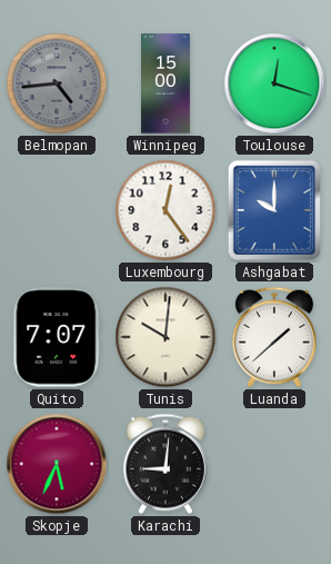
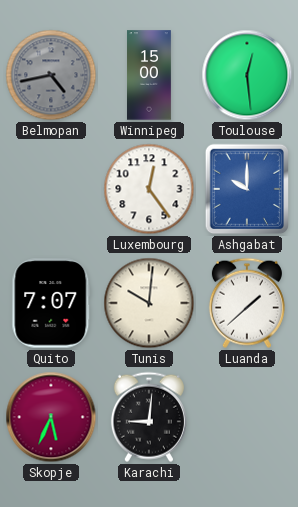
Belmopan: 4:44 -> 4:43 (51, 75)
Toulouse: 12:18 -> 12:29 (247, 75)
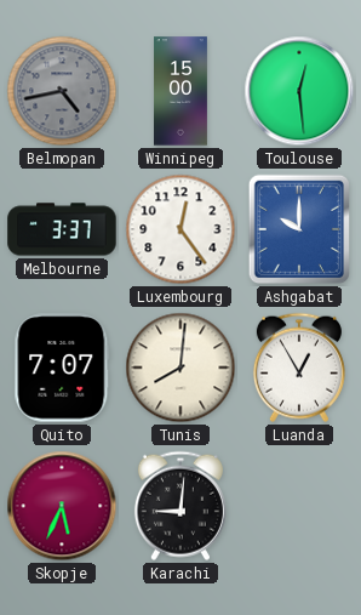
Melbourne: none -> 3:37 (62, 229)
Tunis: 10:01 -> 8:01 (180, 368)
Luanda: 1:38 -> 12:55 (299, 368)
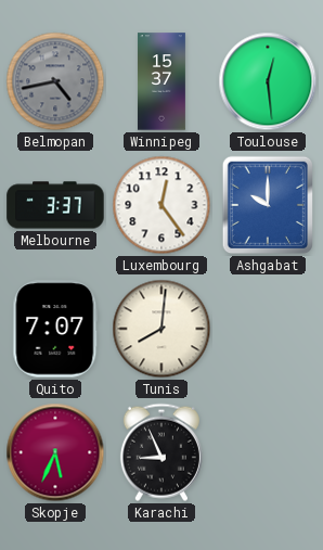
Winnipeg: 15:00 -> 15:37 (163, 81)
Luanda: 12:55 -> none (299, 368)
Karachi: 9:01 -> 8:56 (161, 452)
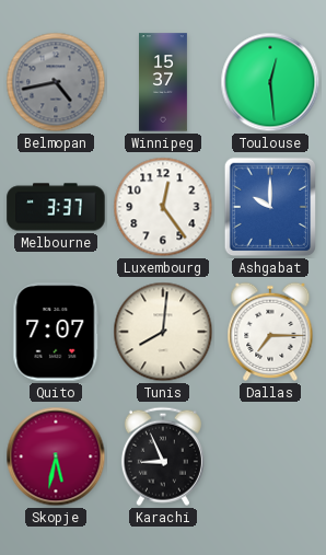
Dallas: none -> 7:15 (270, 332)
Skopje: 5:34 -> 5:32 (56, 456)
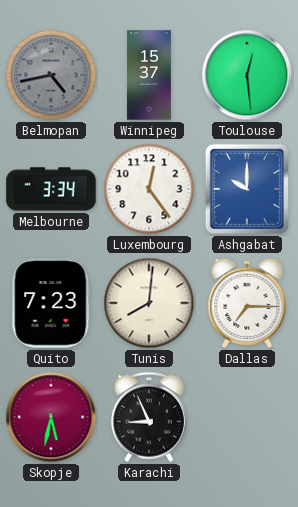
Melbourne: 3:37 -> 3:34 (51, 189)
Quito: 7:07 -> 7:23 (51, 303)
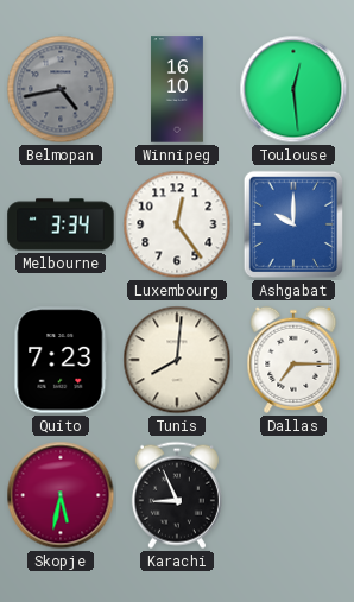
Winnipeg: 15:37 -> 16:10 (178, 89)
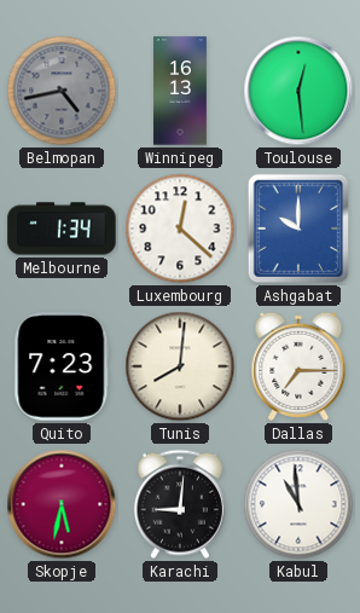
Winnipeg: 16:10 -> 16:13 (181, 91)
Melbourne: 3:34 -> 1:34 (62, 229)
Luxembourg: 12:24 -> 12:22 (180, 229)
Karachi: 8:56 -> 9:01 (180, 504)
Kabul: none -> 10:59 (298, 504)
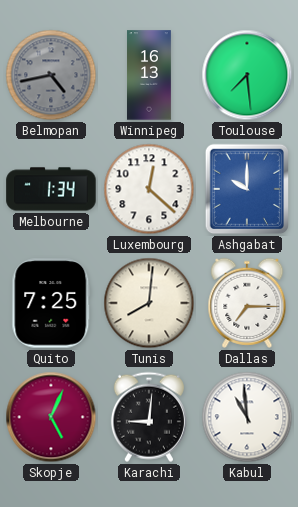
Toulouse: 12:29 -> 7:29 (247, 75)
Quito: 7:23 -> 7:25 (51, 303)
Skopje: 5:32 -> 5:04 (51, 417)
